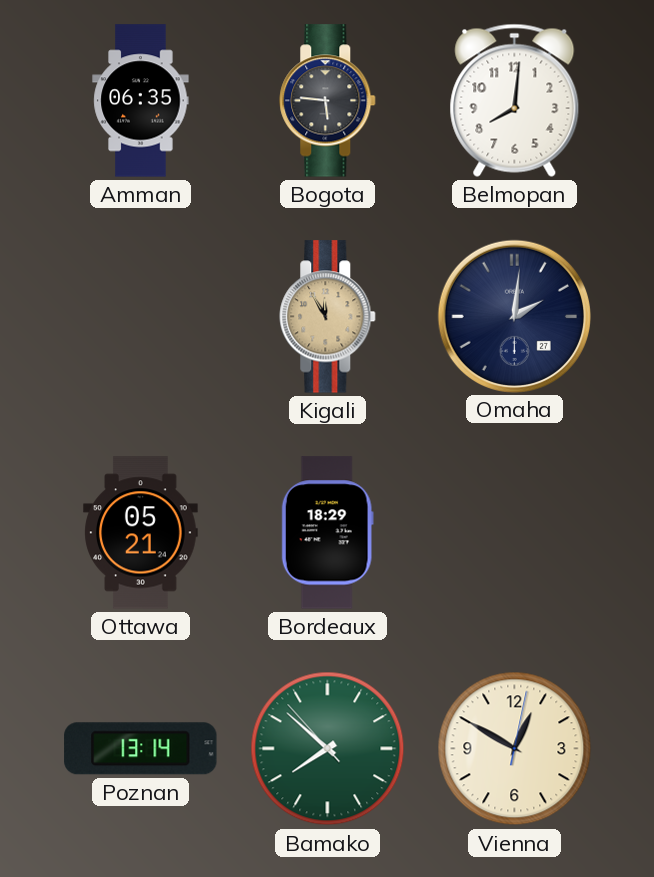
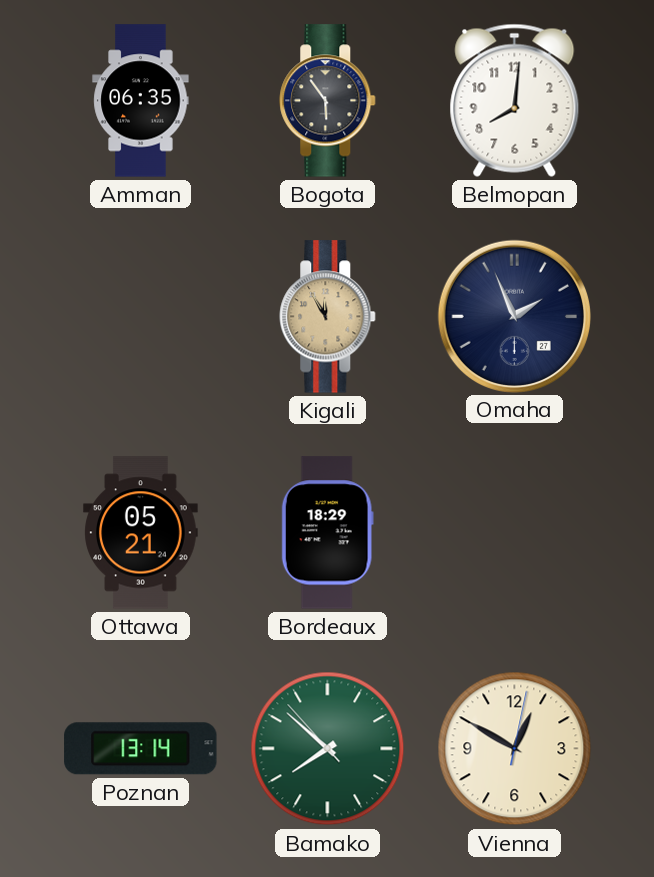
Bogota: 5:46 -> 5:54 (328, 101)
Omaha: 2:01 -> 1:56 (514, 316)
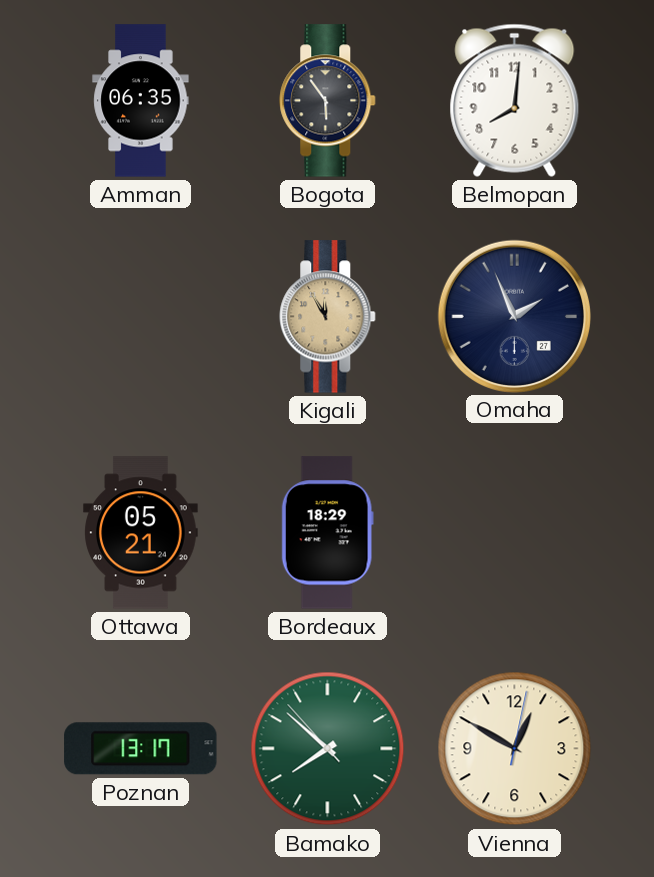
Poznan: 13:14 -> 13:17 (141, 749)
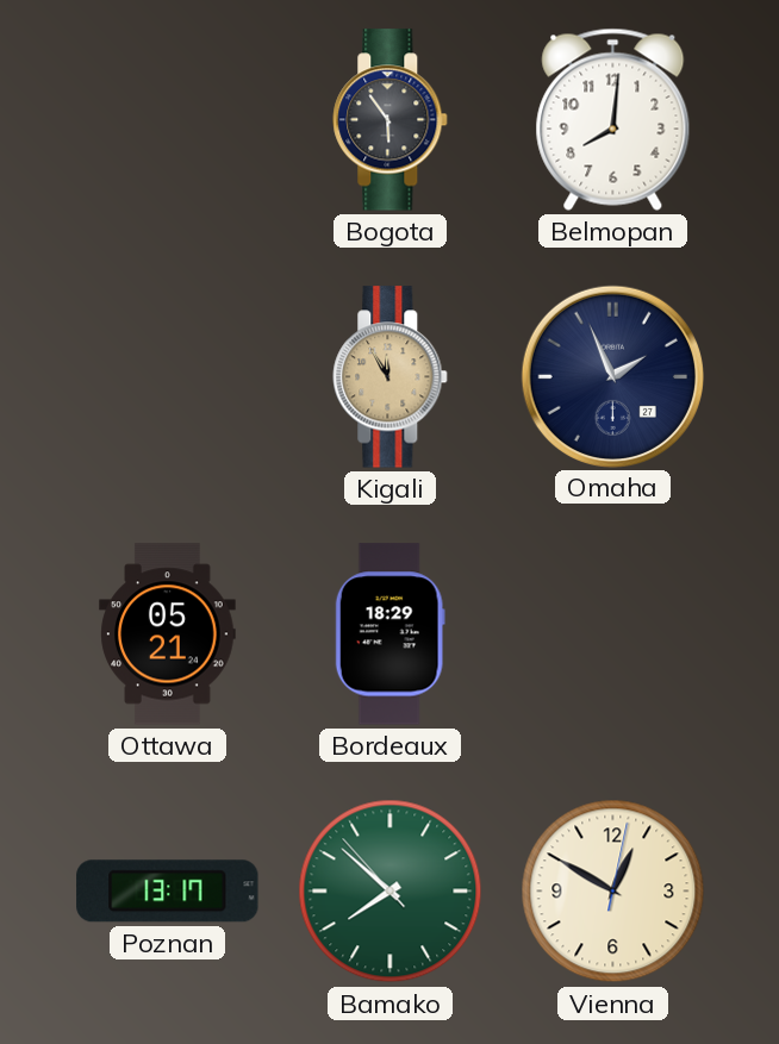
Amman: 06:35 -> none (141, 101)
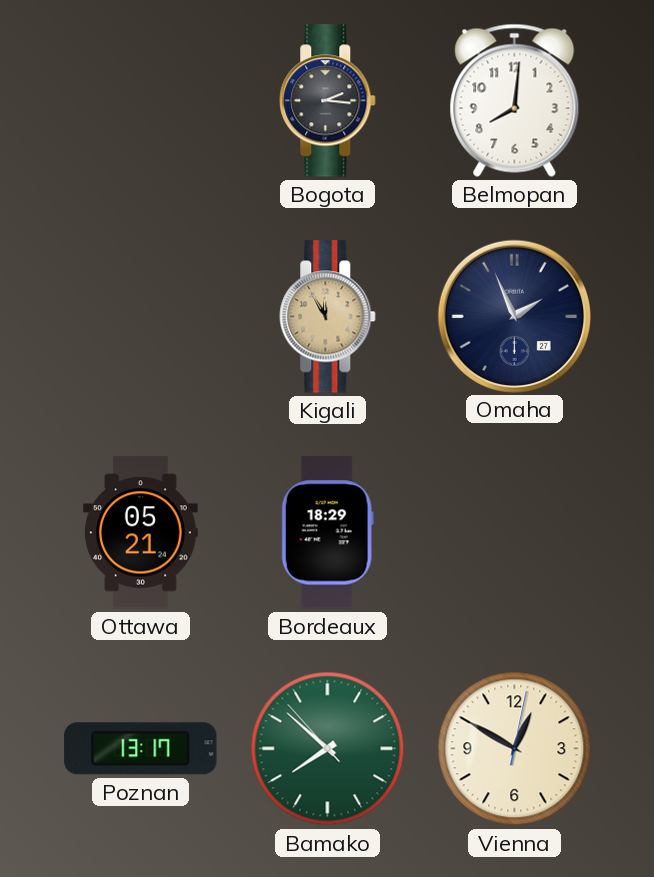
Bogota: 5:54 -> 2:16 (328, 101)
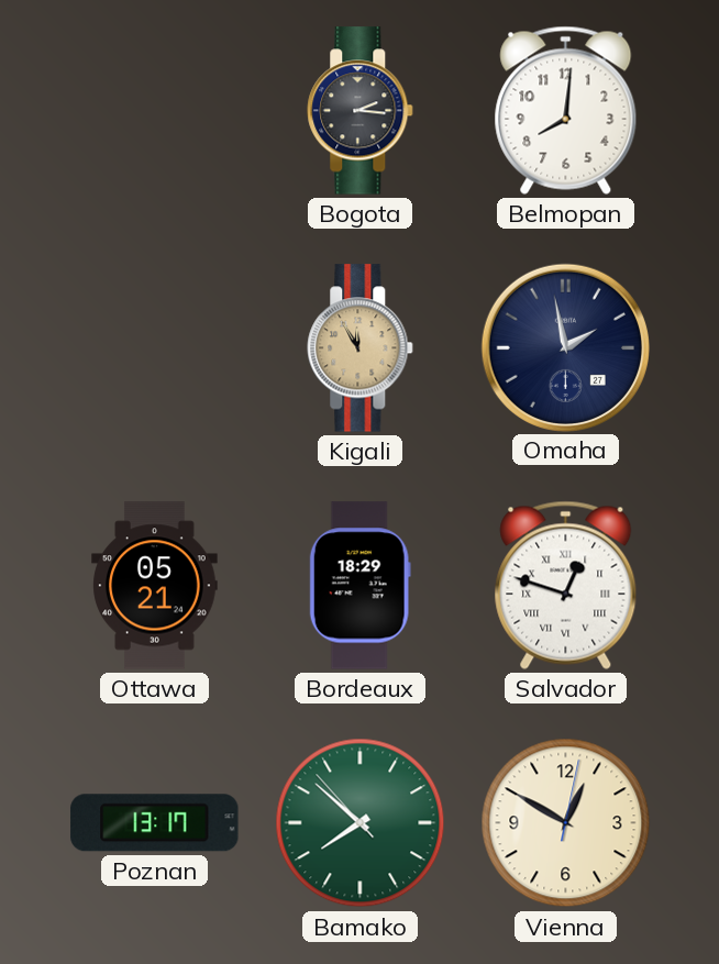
Omaha: 1:56 -> 1:58 (565, 347)
Salvador: none -> 12:48 (566, 585)
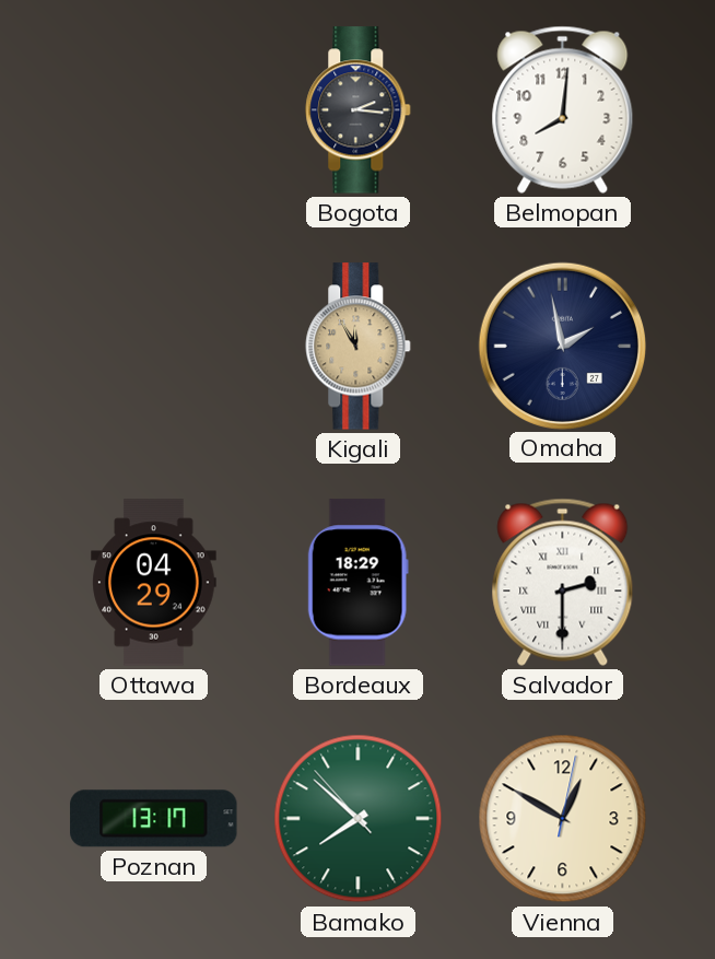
Ottawa: 05:21 -> 04:29 (154, 583)
Salvador: 12:48 -> 2:30 (563, 582)
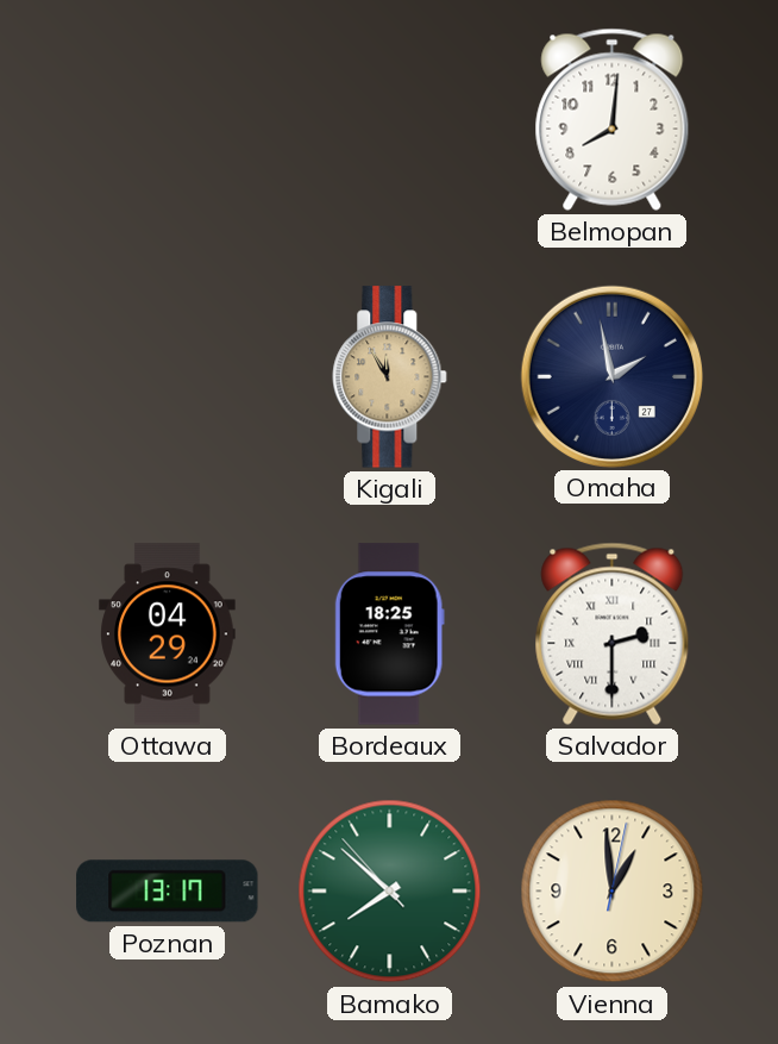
Bogota: 2:16 -> none (359, 110)
Bordeaux: 18:29 -> 18:25 (389, 634)
Vienna: 12:50 -> 12:59 (613, 892)
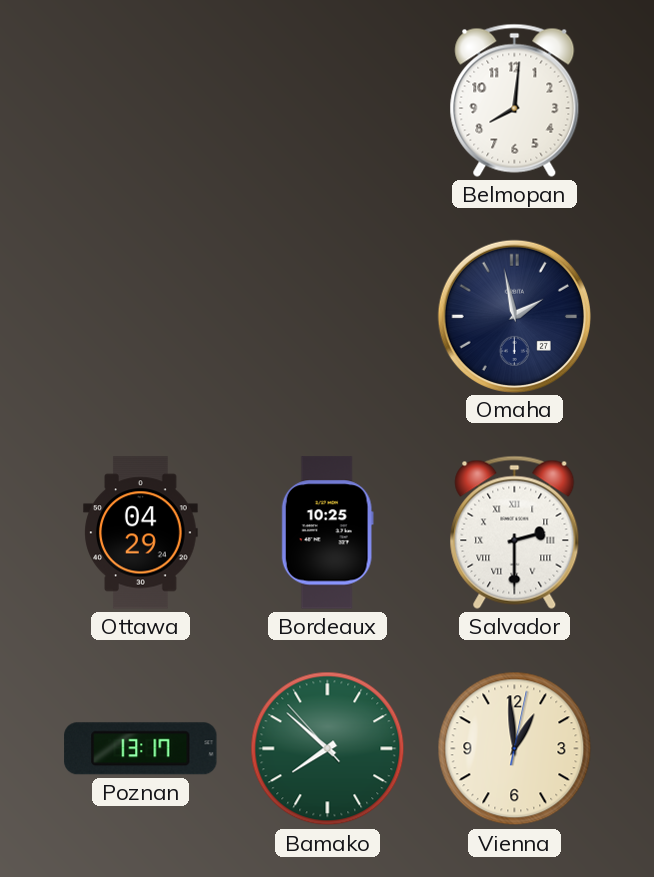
Kigali: 11:55 -> none (390, 377)
Bordeaux: 18:25 -> 10:25 (327, 533)
